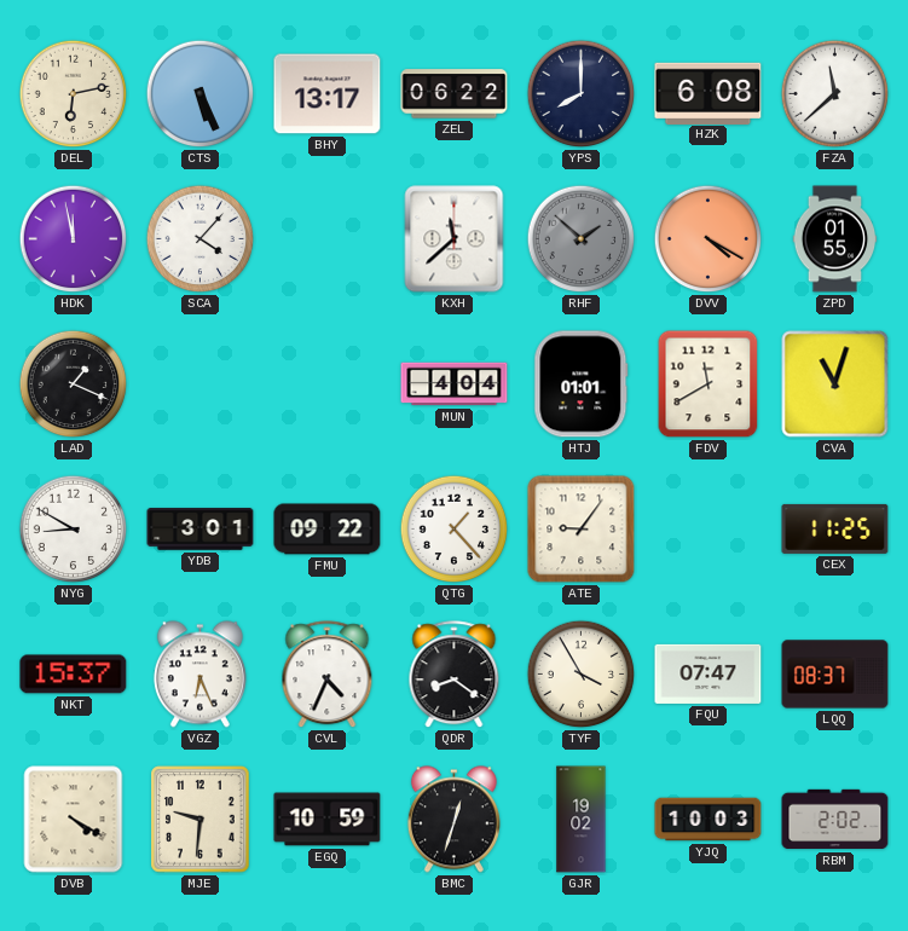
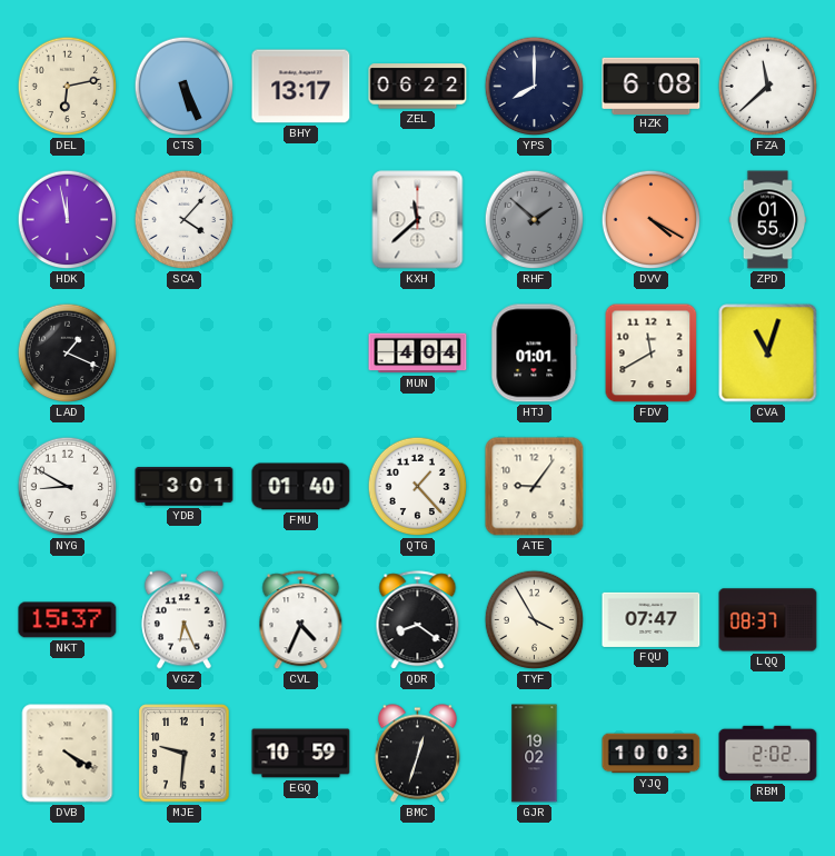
FMU: 09:22 -> 01:40 (301, 487)
CEX: 11:25 -> none (835, 528)
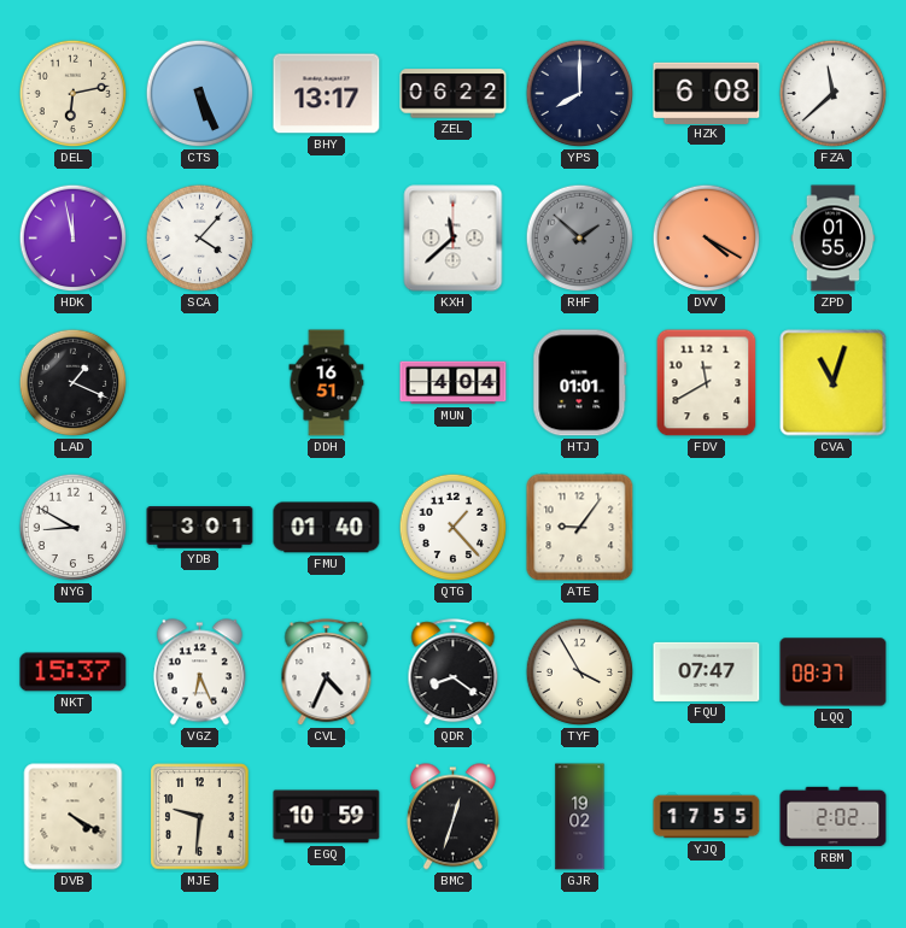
DDH: none -> 16:51 (327, 383)
YJQ: 10:03 -> 17:55 (707, 817)
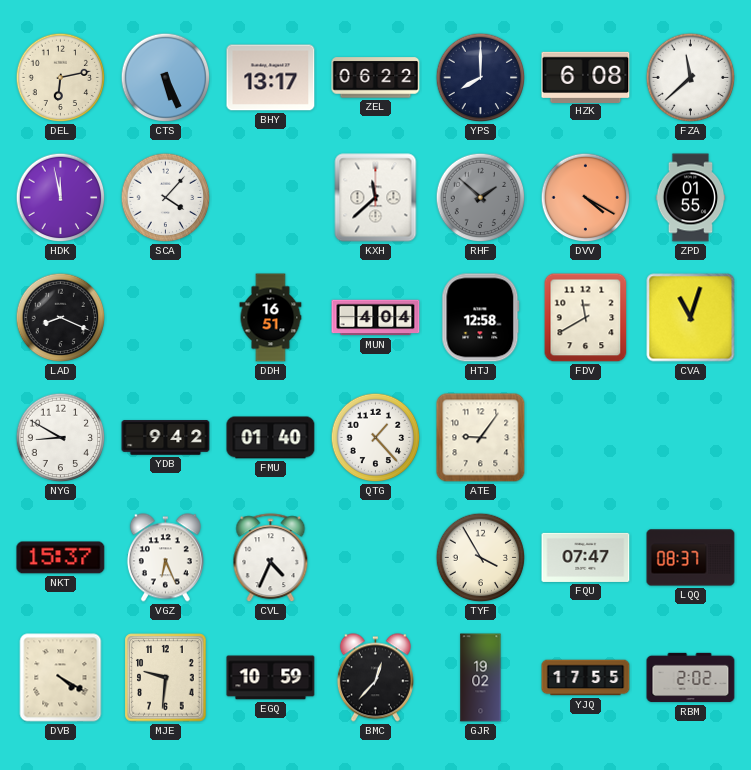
LAD: 1:19 -> 8:19 (61, 318)
HTJ: 01:01 -> 12:58 (481, 318)
YDB: 3:01 -> 9:42 (166, 438)
QDR: 8:21 -> none (454, 672)
BMC: 12:33 -> 12:37 (375, 678)
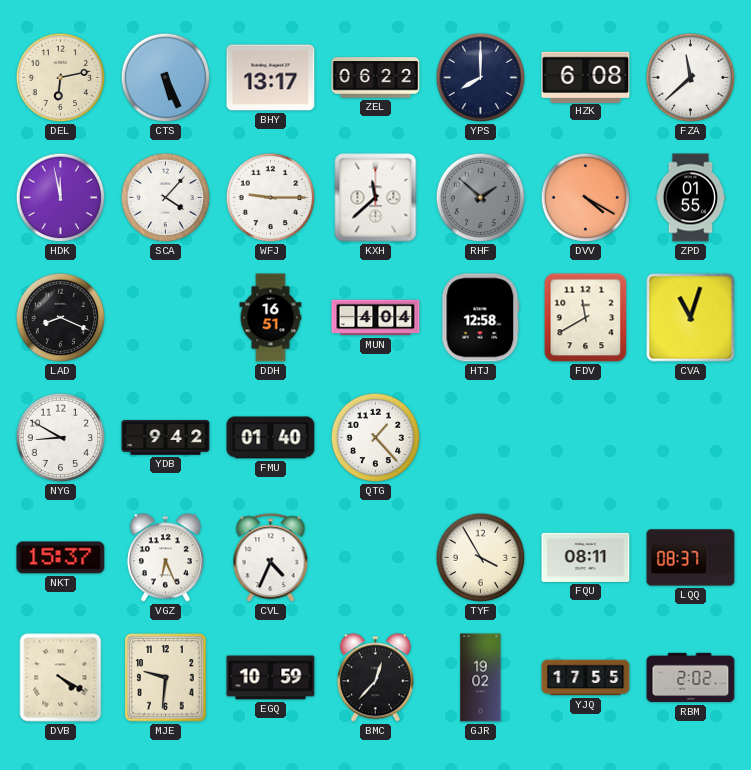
WFJ: none -> 9:15 (271, 198)
ATE: 9:06 -> none (481, 438)
FQU: 07:47 -> 08:11 (586, 557)
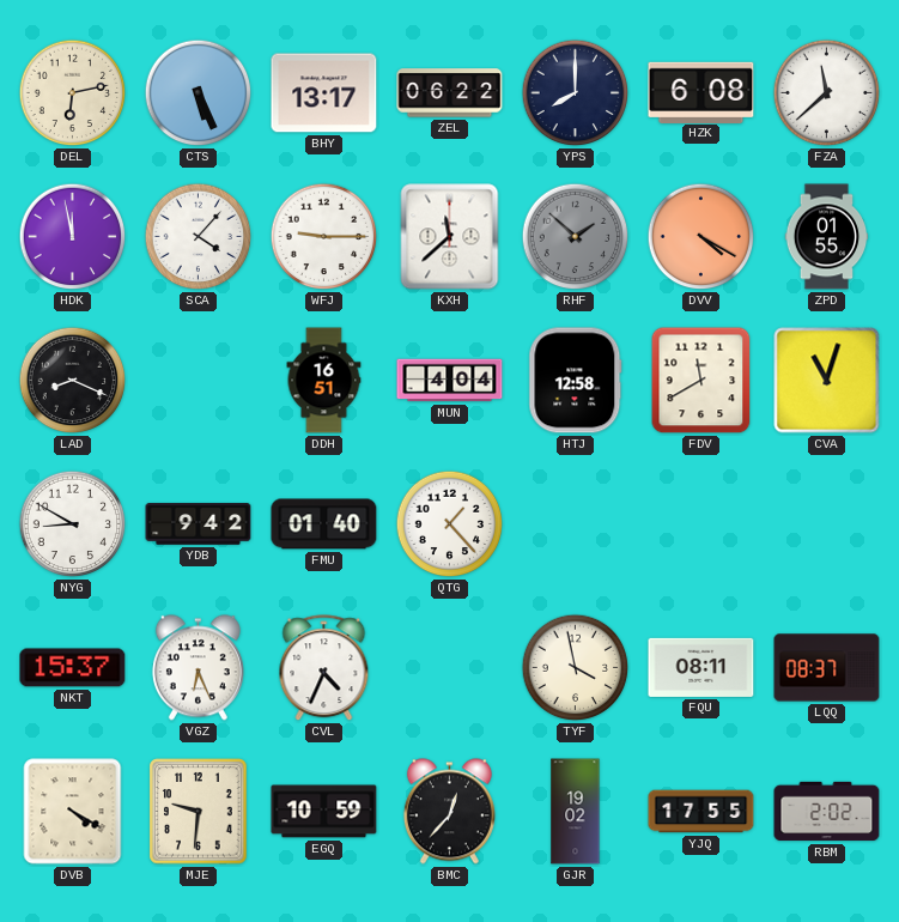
TYF: 3:55 -> 3:58 (576, 668)
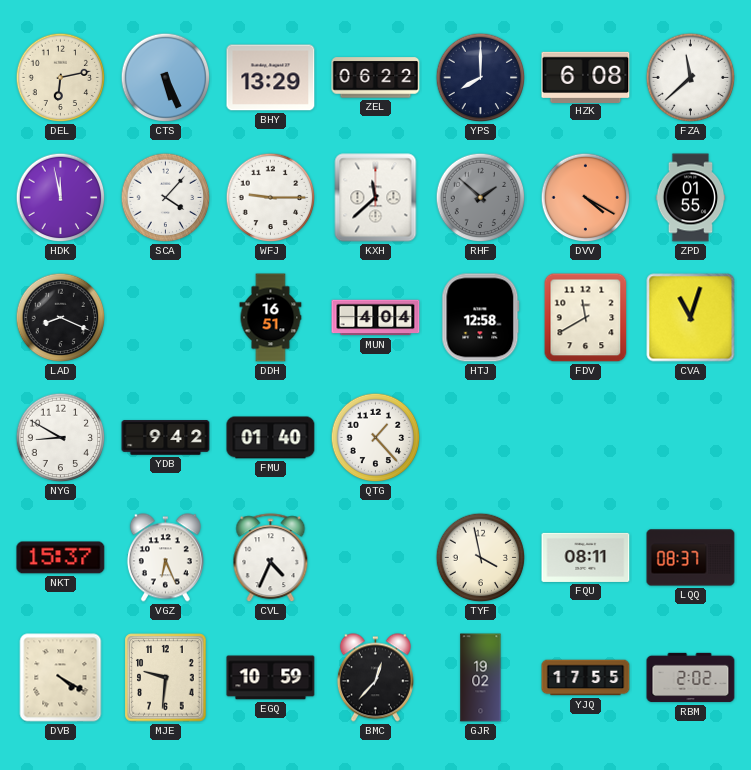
BHY: 13:17 -> 13:29 (271, 78)
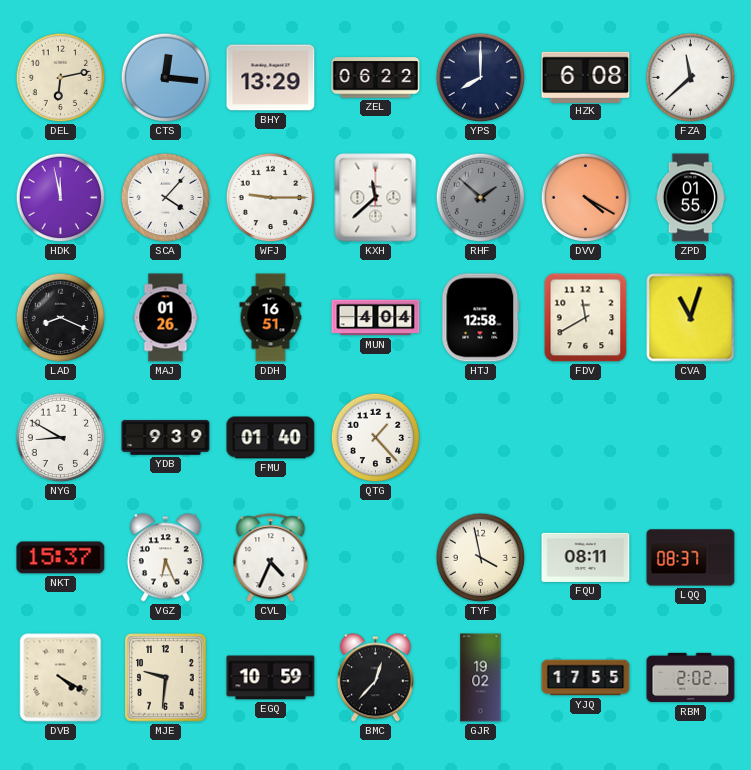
CTS: 5:26 -> 12:16 (166, 78)
MAJ: none -> 01:26 (166, 318)
YDB: 9:42 -> 9:39 (166, 438)
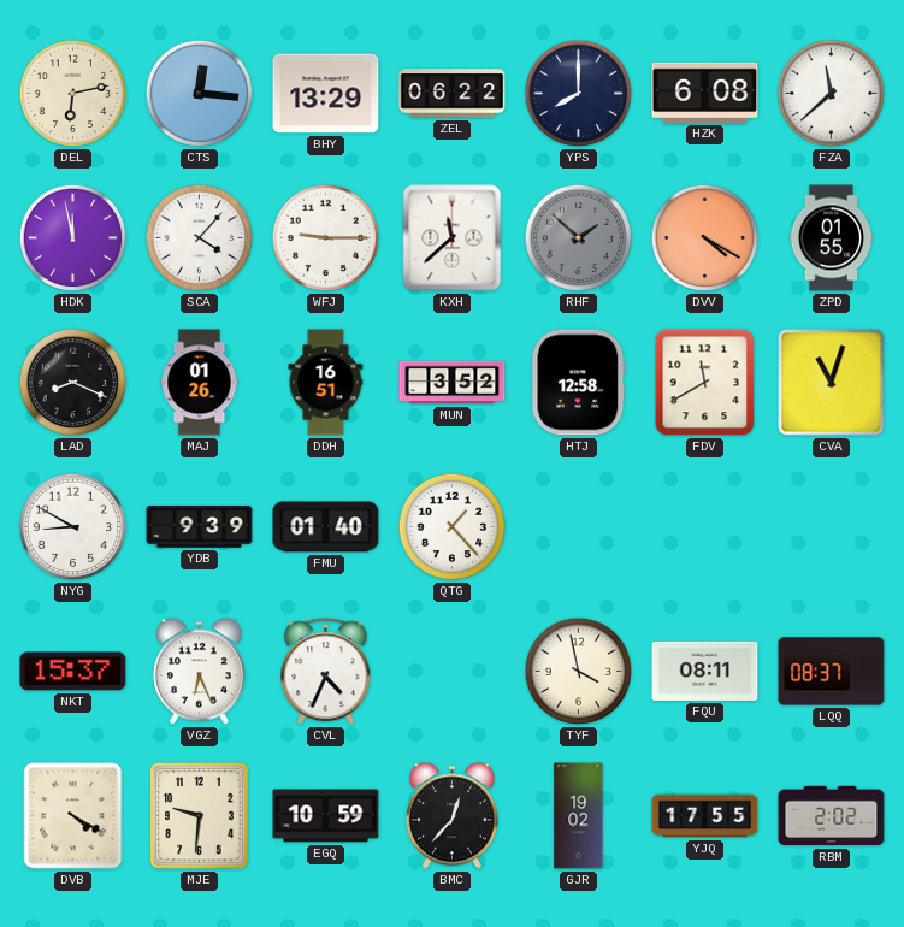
MUN: 4:04 -> 3:52 (453, 383)
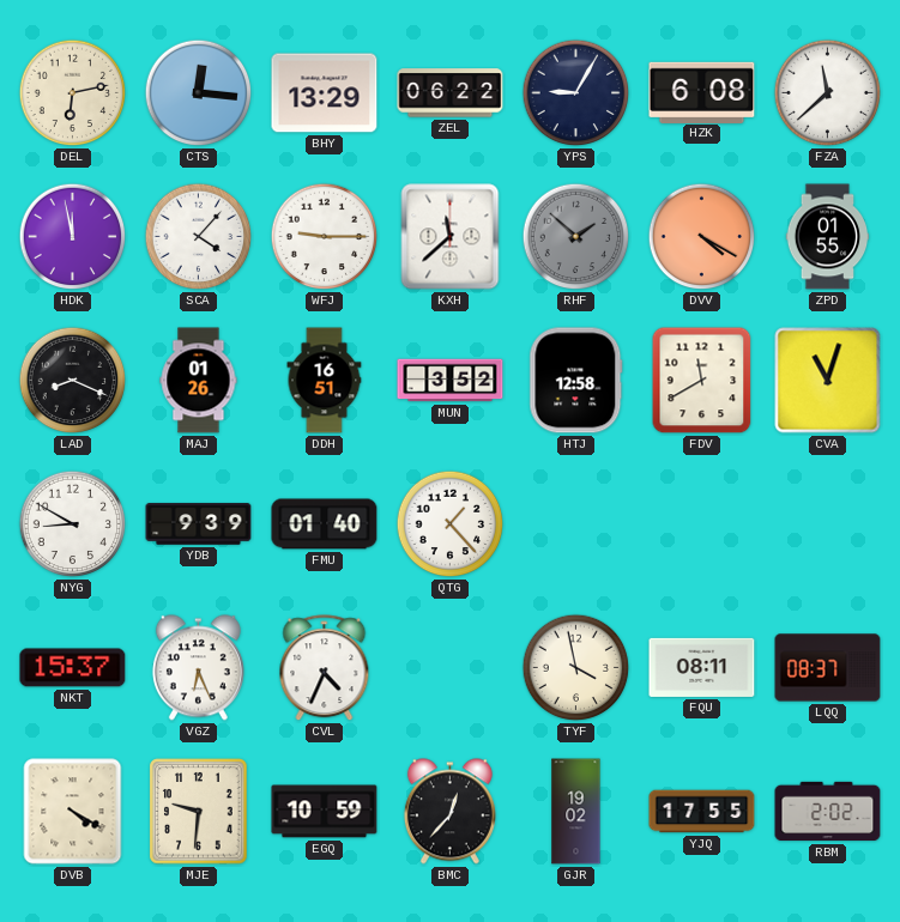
YPS: 8:00 -> 9:05 (576, 93)
